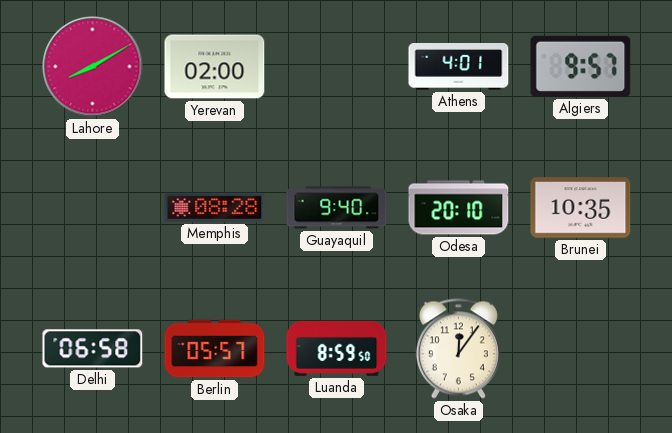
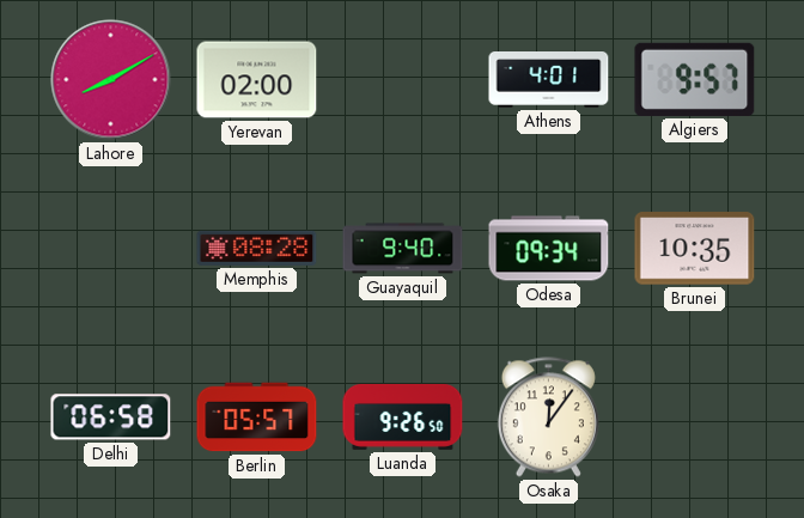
Odesa: 20:10 -> 09:34 (549, 249)
Luanda: 8:59 -> 9:26 (403, 416)
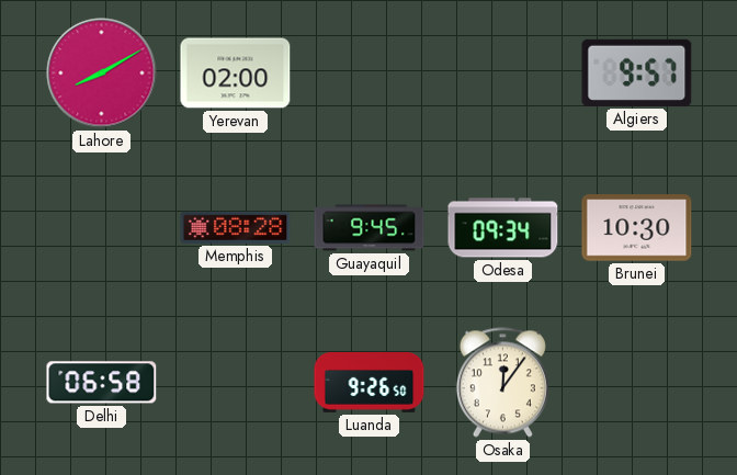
Athens: 4:01 -> none (549, 80)
Guayaquil: 9:40 -> 9:45 (370, 228)
Brunei: 10:35 -> 10:30 (637, 228)
Berlin: 05:57 -> none (257, 418)
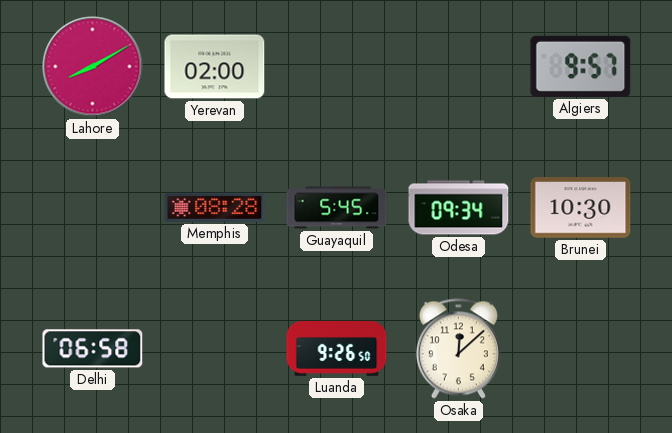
Guayaquil: 9:45 -> 5:45 (337, 208)
Osaka: 12:06 -> 12:08 (458, 349)
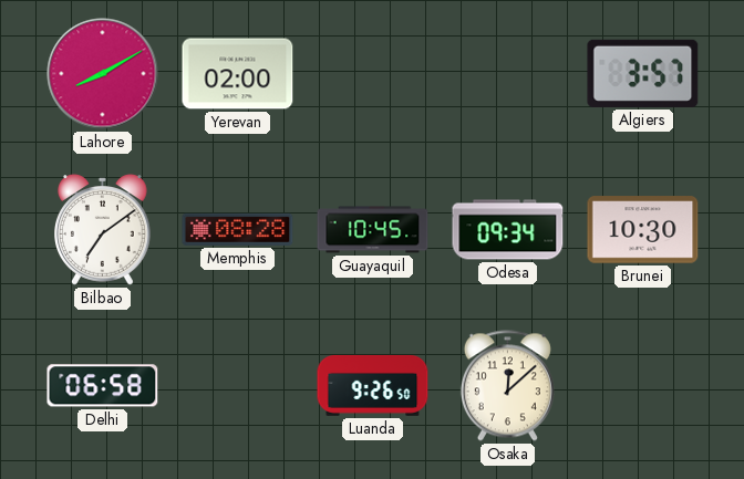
Algiers: 9:57 -> 3:57 (643, 73)
Bilbao: none -> 7:09 (103, 230)
Guayaquil: 5:45 -> 10:45 (373, 230)
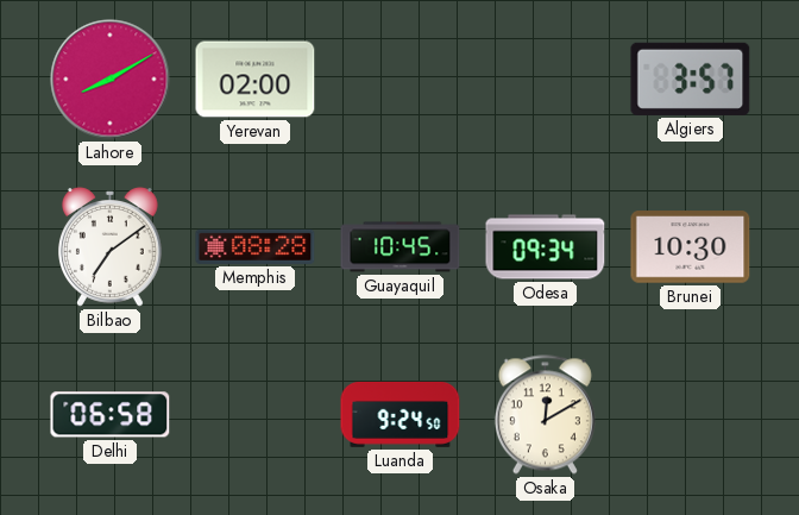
Luanda: 9:26 -> 9:24 (401, 414)
Osaka: 12:08 -> 12:10 (545, 415)
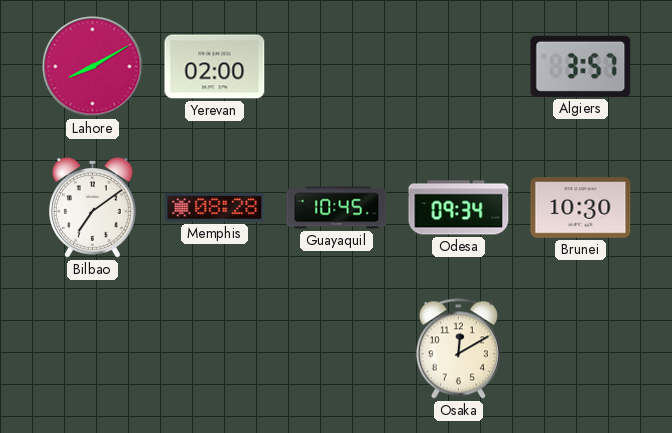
Delhi: 06:58 -> none (111, 415)
Luanda: 9:24 -> none (401, 414)
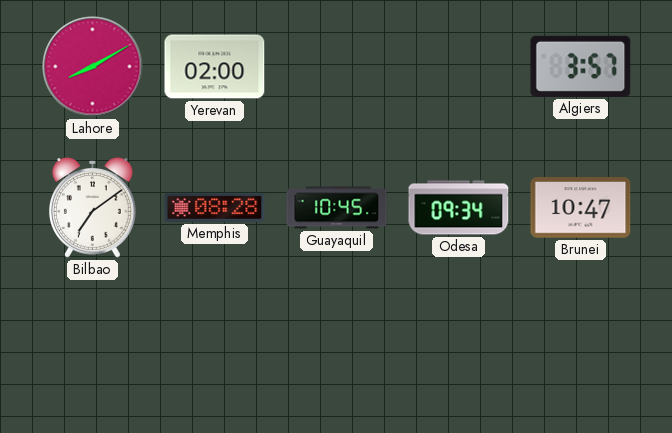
Brunei: 10:30 -> 10:47 (581, 208)
Osaka: 12:10 -> none (458, 349)
